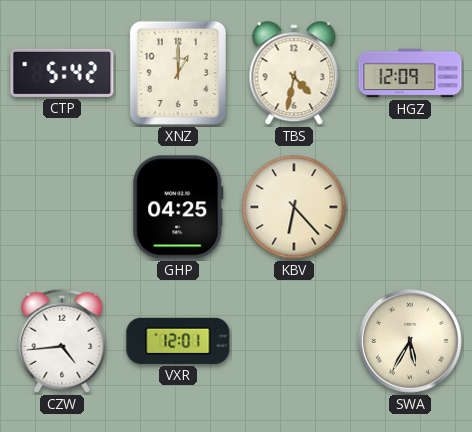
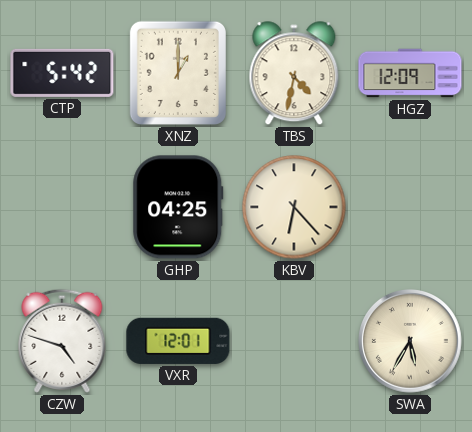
CZW: 4:44 -> 4:48 (62, 341)
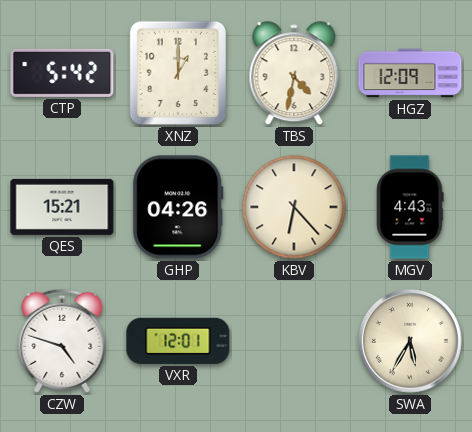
QES: none -> 15:21 (62, 207)
GHP: 04:25 -> 04:26 (178, 207)
MGV: none -> 4:43 (410, 207)
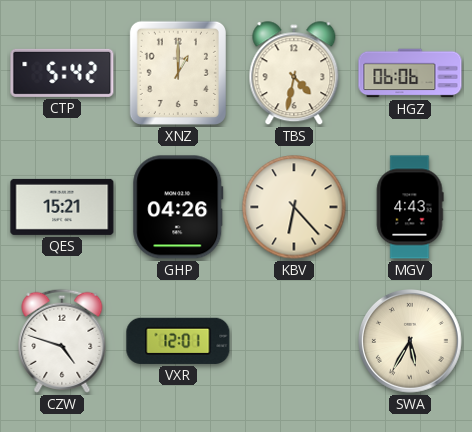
HGZ: 12:09 -> 06:06 (410, 73)
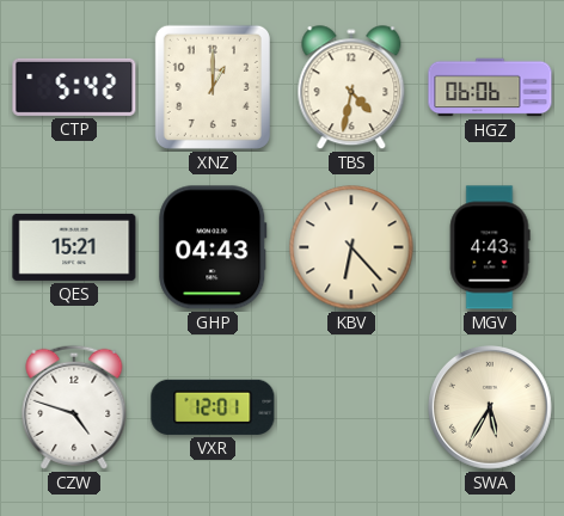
GHP: 04:26 -> 04:43 (213, 247)
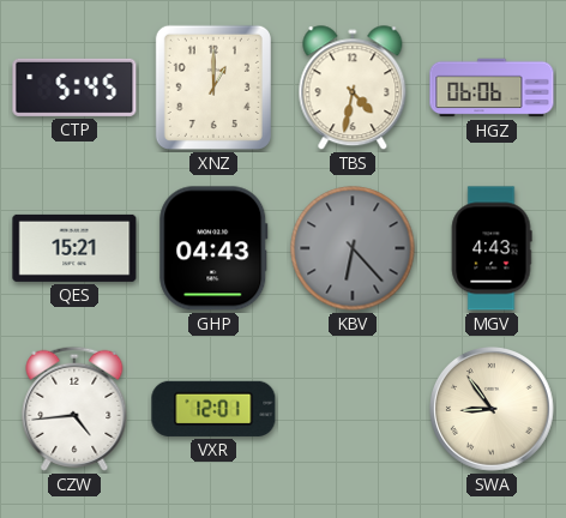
CTP: 5:42 -> 5:45 (74, 88)
KBV dial: cream -> grey (353, 248)
CZW: 4:48 -> 4:44 (74, 409)
SWA: 5:35 -> 8:54 (493, 410)
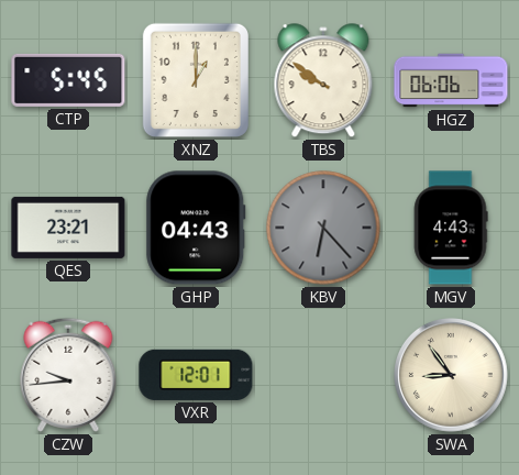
TBS: 4:32 -> 9:51 (323, 81)
QES: 15:21 -> 23:21 (68, 228)
CZW: 4:44 -> 9:44 (68, 375)
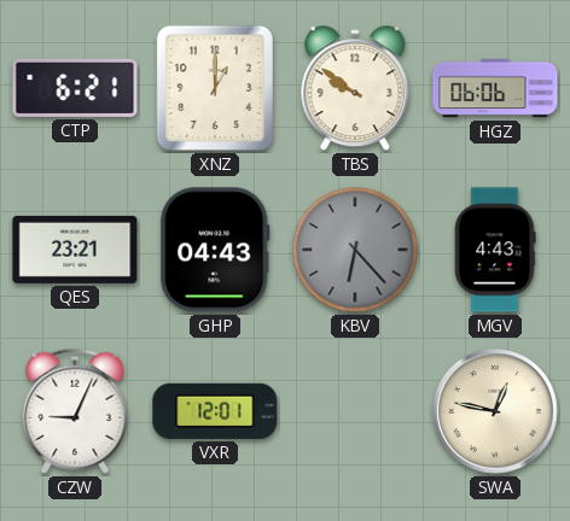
CTP: 5:45 -> 6:21 (75, 88)
CZW: 9:44 -> 9:04 (75, 411)
SWA: 8:54 -> 12:47 (496, 412)
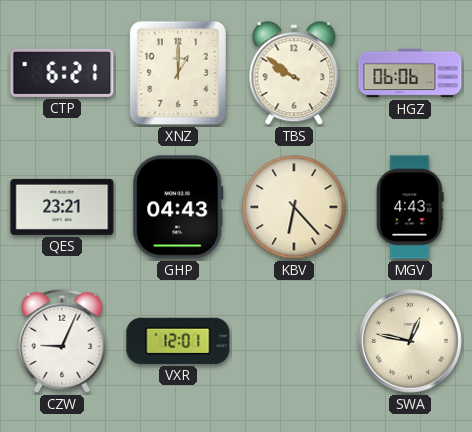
KBV dial: grey -> cream (294, 207)
